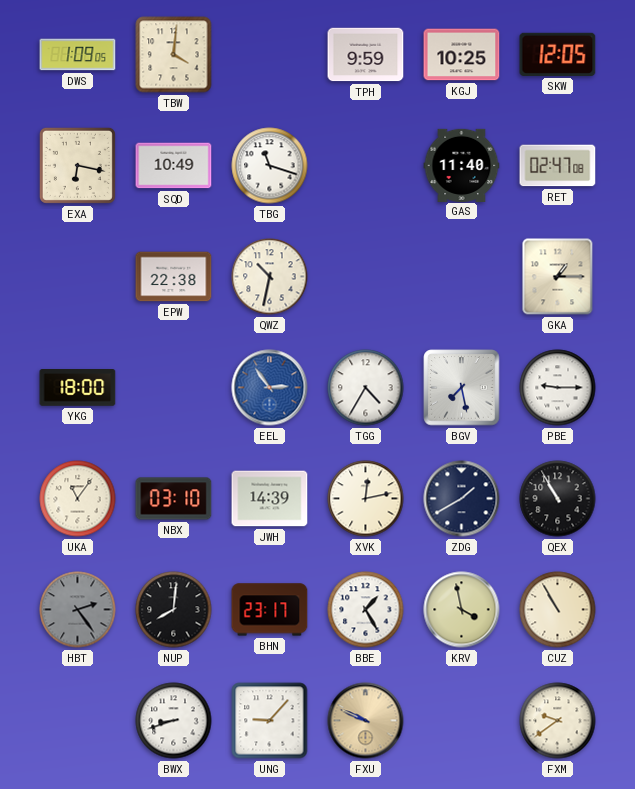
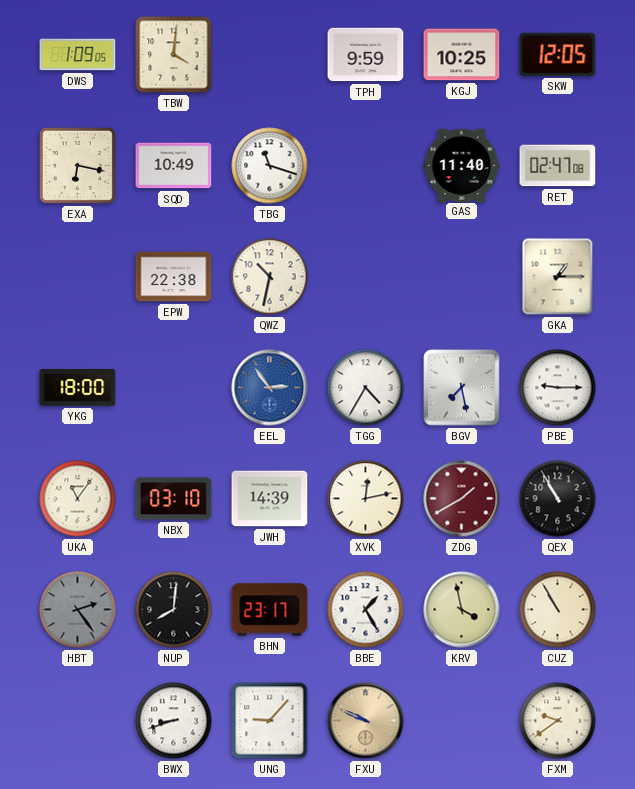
ZDG dial: navy -> burgundy (462, 499)
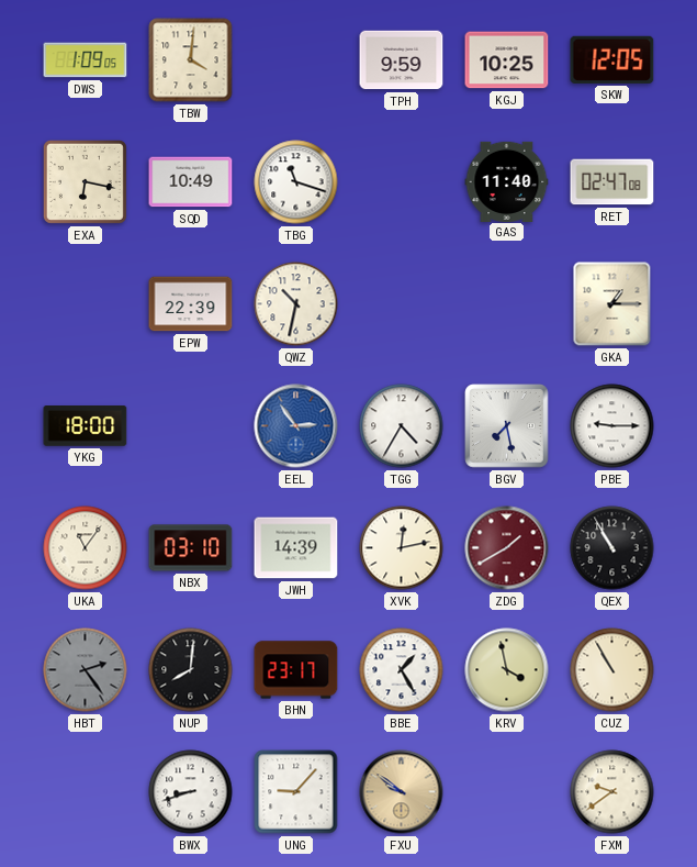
EPW: 22:38 -> 22:39 (191, 304)
FXU: 9:49 -> 9:51 (402, 792)
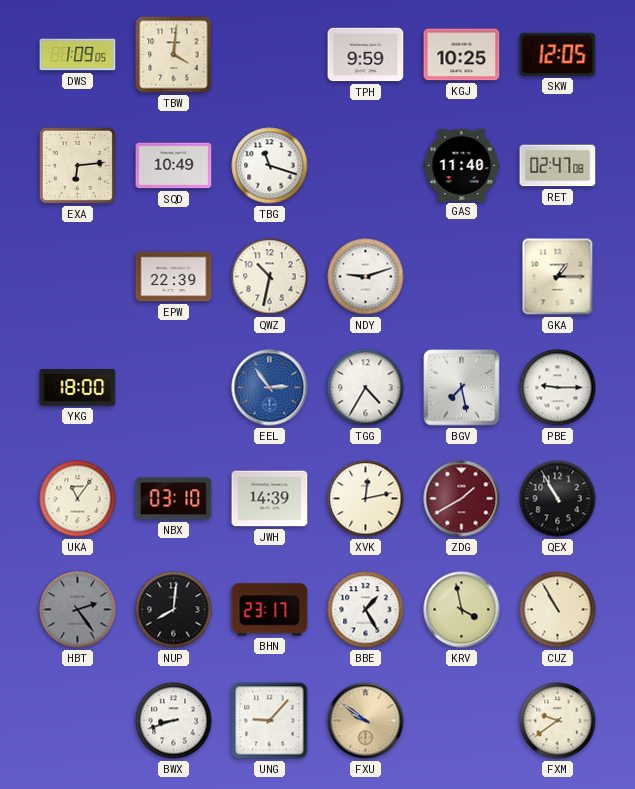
EXA: 6:17 -> 6:14 (77, 165)
NDY: none -> 9:12 (366, 277)
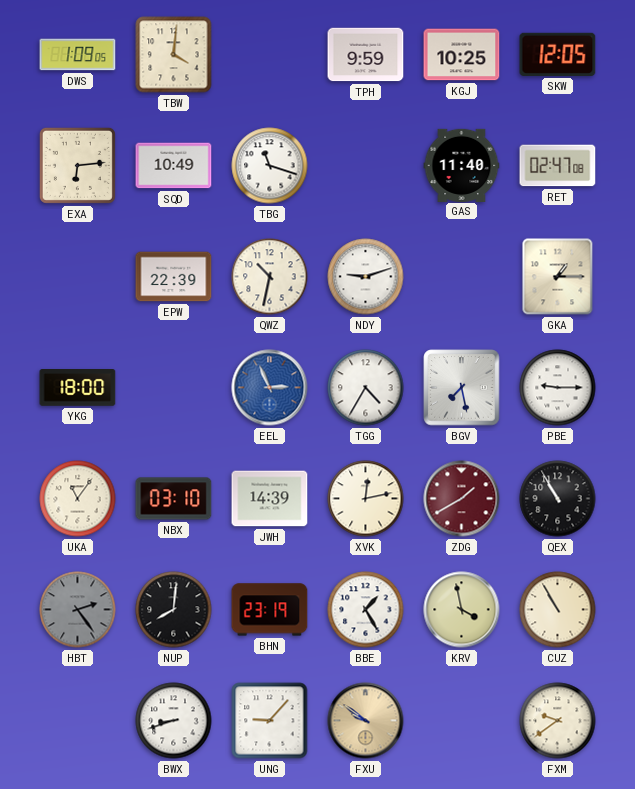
EEL: 2:54 -> 2:56 (270, 388)
BHN: 23:17 -> 23:19 (270, 610)
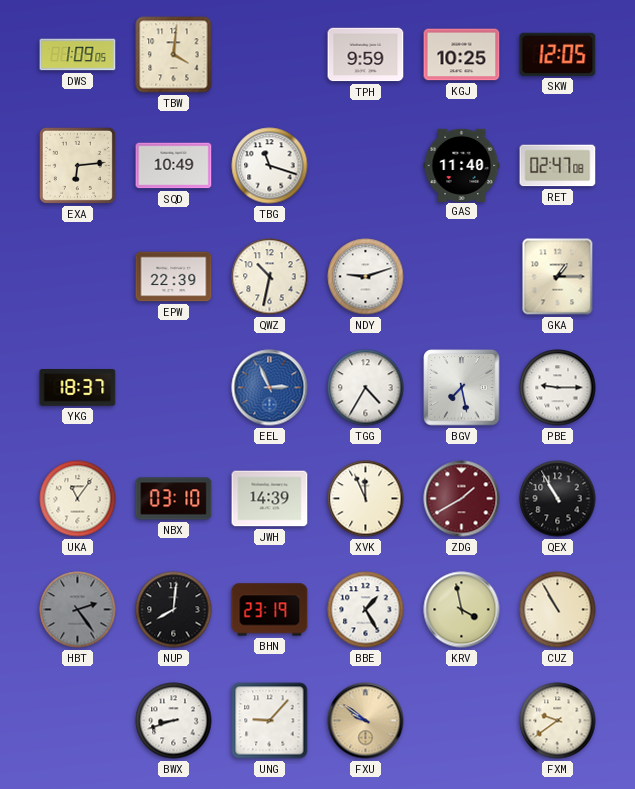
YKG: 18:00 -> 18:37 (78, 388)
XVK: 12:13 -> 11:56 (366, 499)
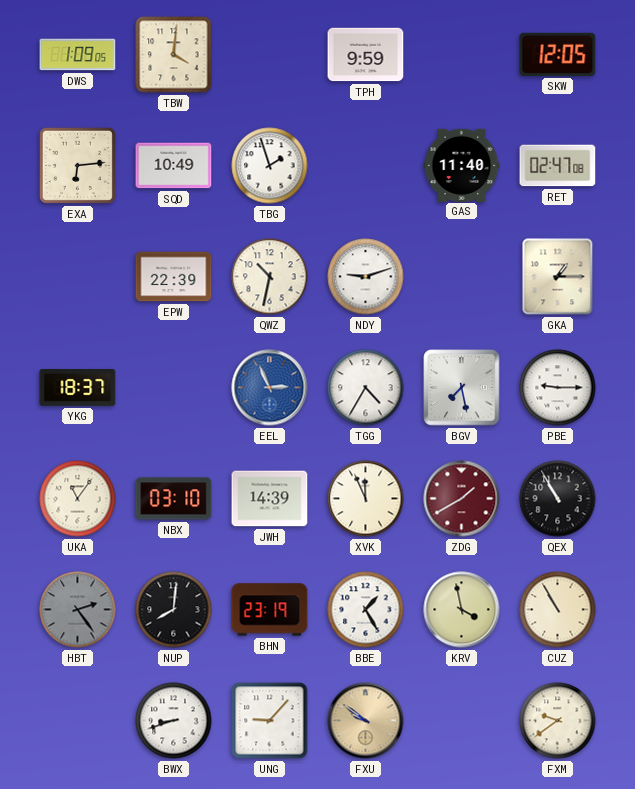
KGJ: 10:25 -> none (462, 55)
TBG: 11:18 -> 1:57 (270, 166)
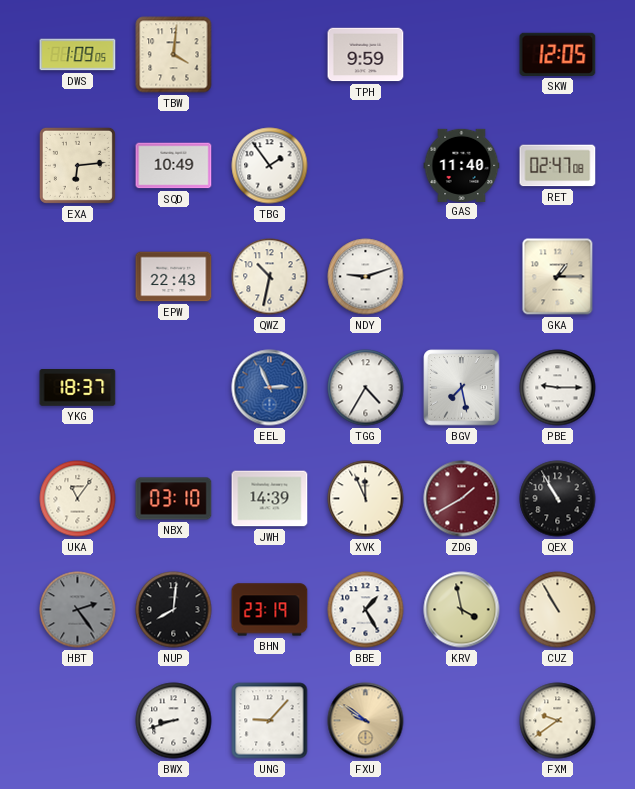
TBG: 1:57 -> 1:54 (270, 166)
EPW: 22:39 -> 22:43 (174, 277)
